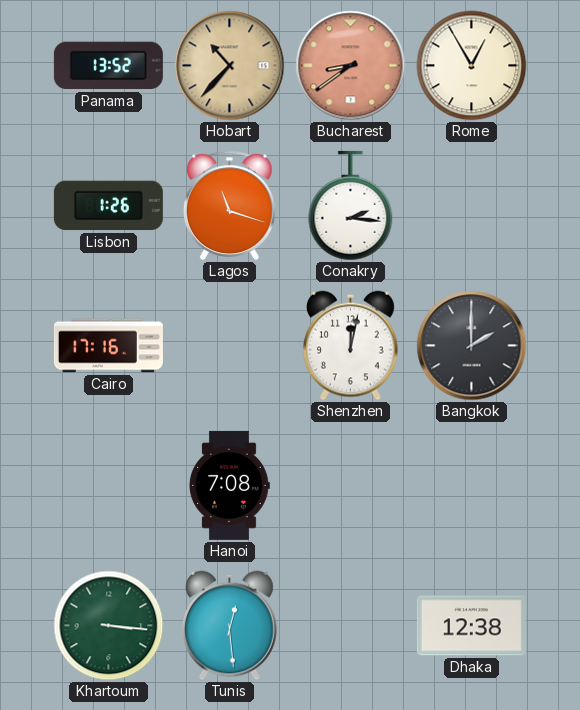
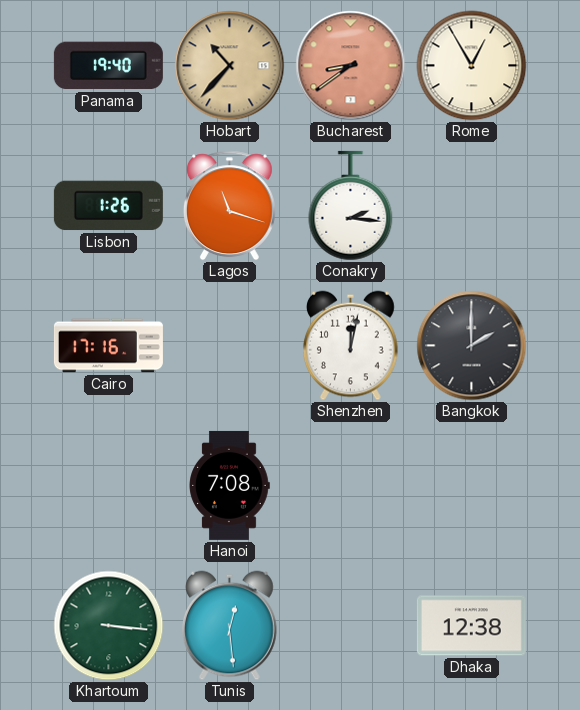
Panama: 13:52 -> 19:40 (108, 66)
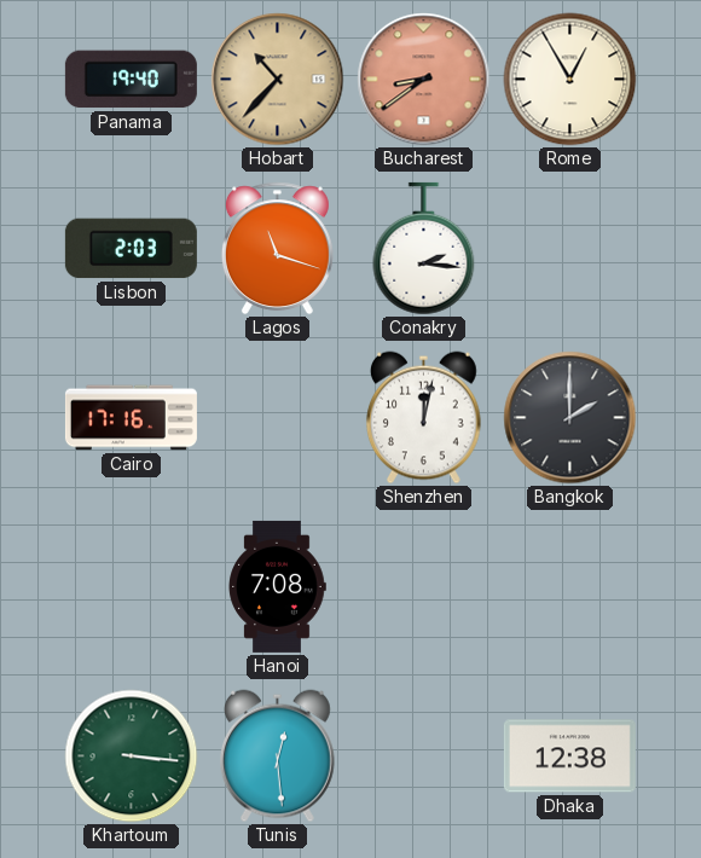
Lisbon: 1:26 -> 2:03 (131, 249)
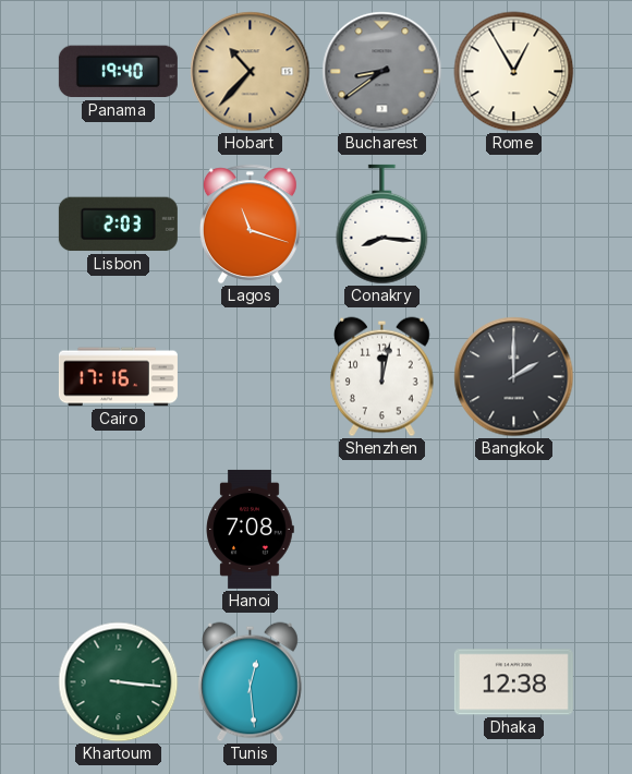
Bucharest dial: salmon -> grey (382, 72)
Conakry: 2:16 -> 8:16 (382, 225)
